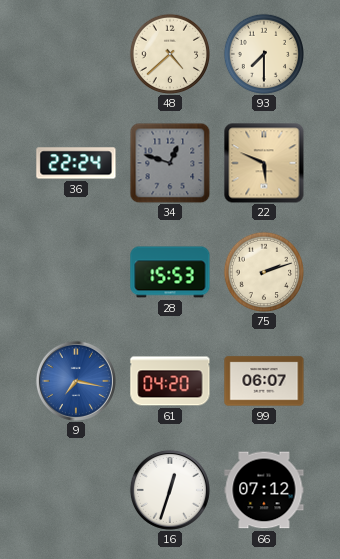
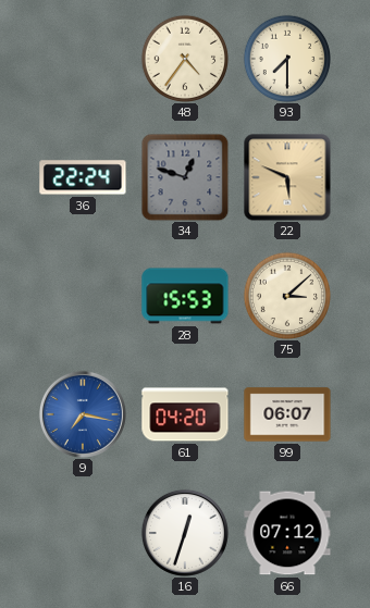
48: 4:38 -> 4:36 (184, 58)
75: 2:12 -> 3:08 (286, 295)
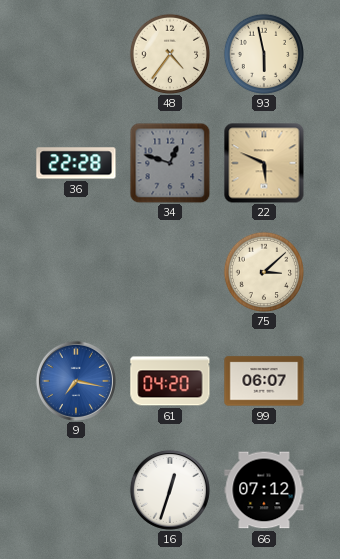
93: 7:30 -> 5:58 (263, 53)
36: 22:24 -> 22:28 (76, 163)
28: 15:53 -> none (185, 296)
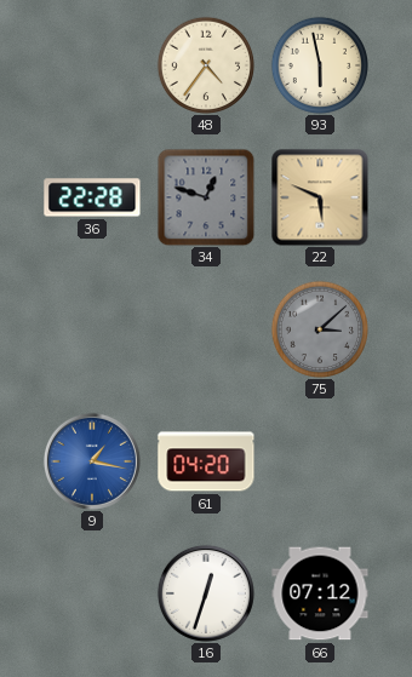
75 dial: cream -> grey (319, 328)
9: 7:17 -> 1:17 (92, 461)
99: 06:07 -> none (264, 381)
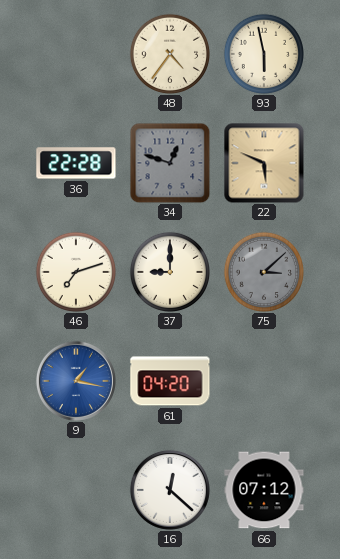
46: none -> 7:12 (75, 271)
37: none -> 9:00 (169, 271)
16: 12:33 -> 12:22 (170, 490)
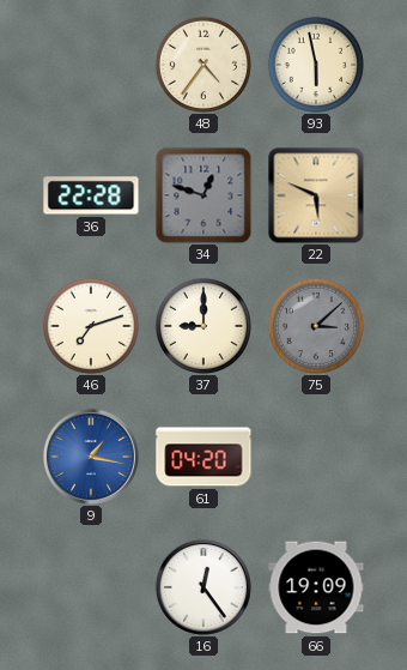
16: 12:22 -> 12:24 (203, 587)
66: 07:12 -> 19:09 (316, 587)
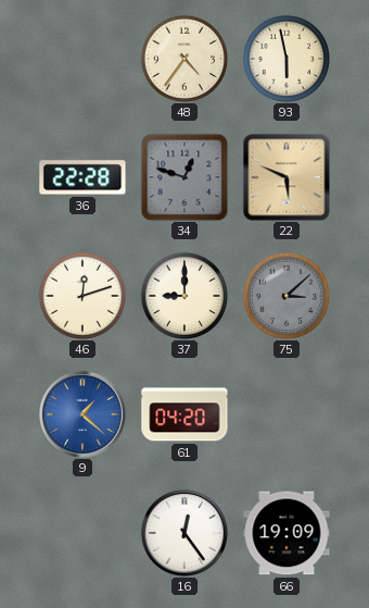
46: 7:12 -> 12:12 (81, 295)
9: 1:17 -> 1:22 (82, 414)
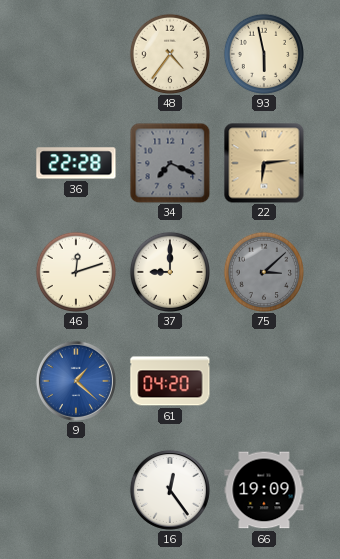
34: 12:48 -> 7:19 (170, 163)
22: 5:49 -> 6:14 (264, 163)
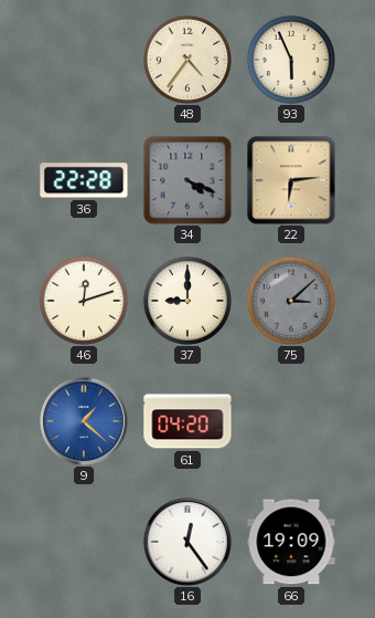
93: 5:58 -> 5:56 (290, 59)
34: 7:19 -> 4:19 (187, 180)
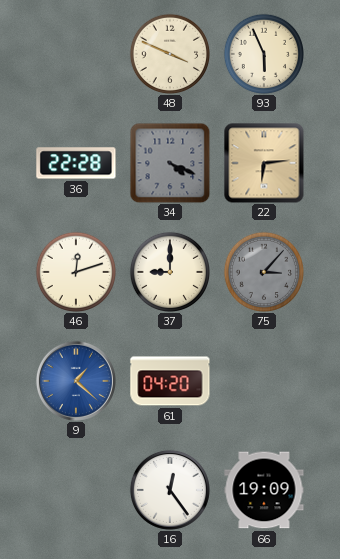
48: 4:36 -> 3:49 (169, 53)
75: 3:08 -> 3:07 (263, 271)
